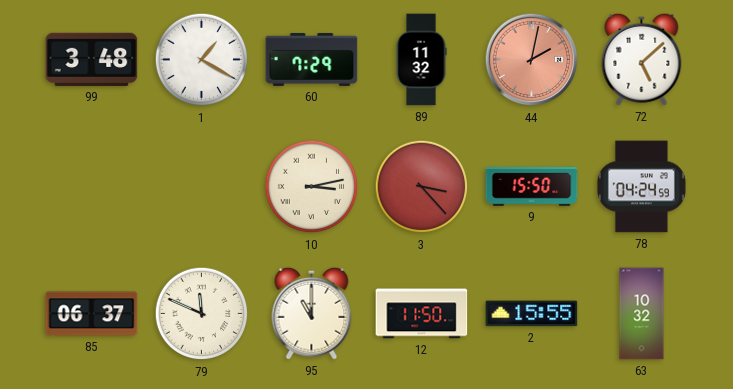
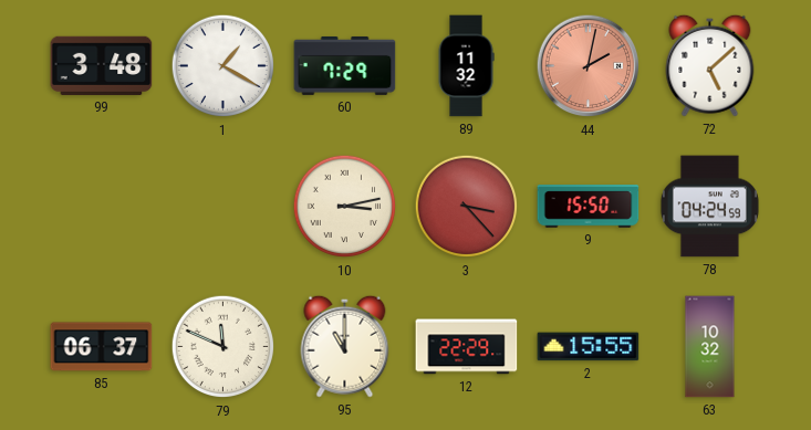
12: 11:50 -> 22:29 (467, 347)
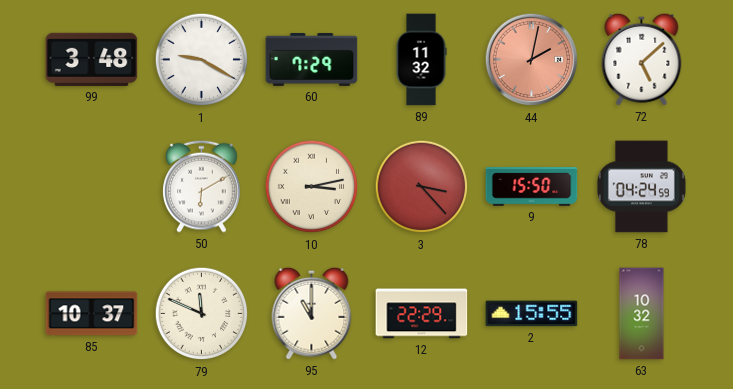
1: 1:20 -> 9:20 (202, 60)
50: none -> 6:10 (202, 186)
85: 06:37 -> 10:37 (92, 314)
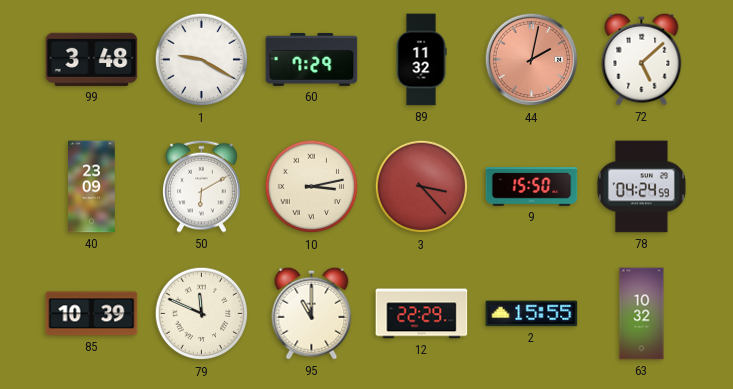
40: none -> 23:09 (92, 187)
85: 10:37 -> 10:39 (92, 314)
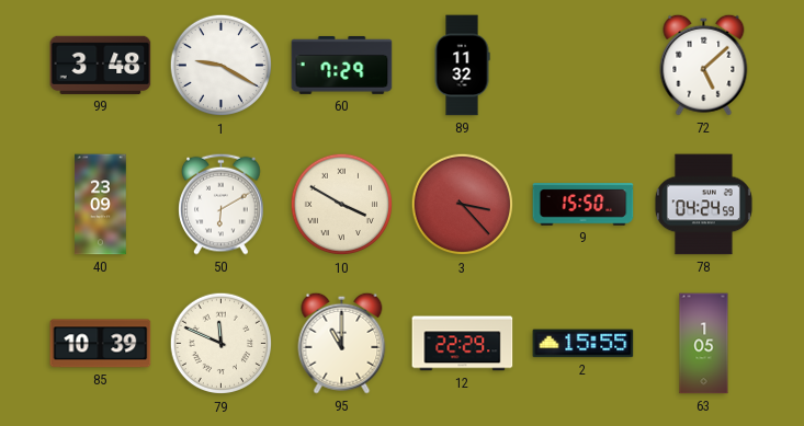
44: 2:02 -> none (532, 60)
10: 3:13 -> 3:50 (342, 205)
63: 10:32 -> 1:05 (704, 344)
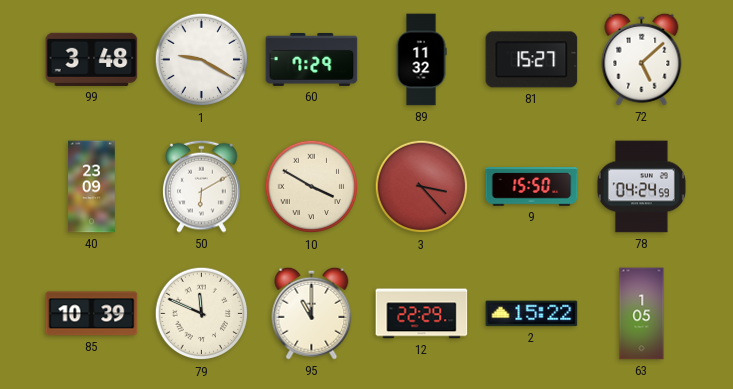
81: none -> 15:27 (532, 60)
2: 15:55 -> 15:22 (532, 314)
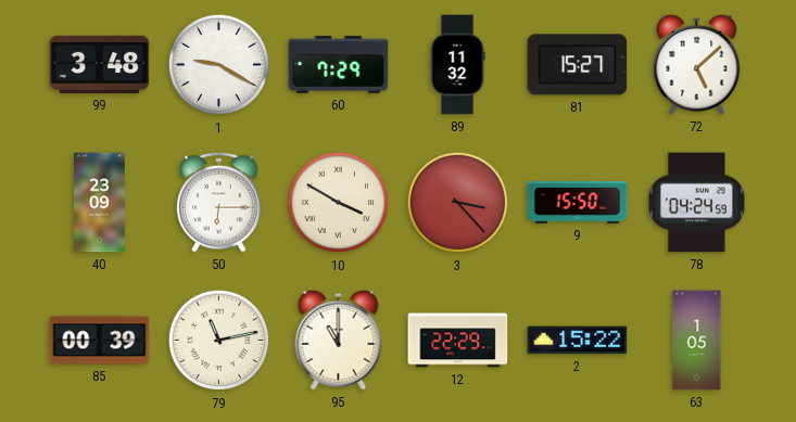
50: 6:10 -> 6:15 (219, 202)
85: 10:39 -> 00:39 (100, 341)
79: 11:49 -> 11:13 (219, 341)
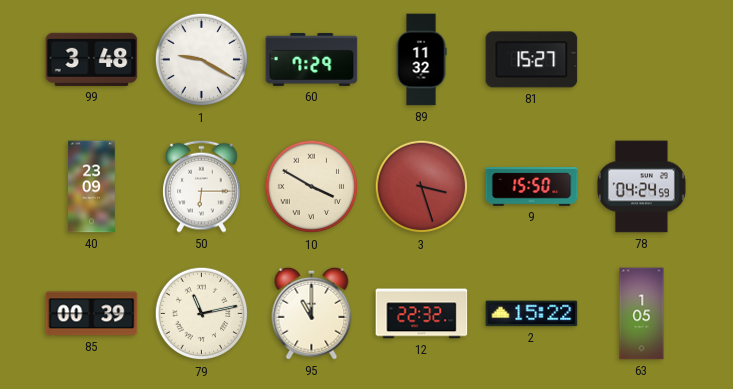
72: 5:08 -> none (697, 64)
3: 3:23 -> 3:27 (422, 187)
12: 22:29 -> 22:32 (422, 314)
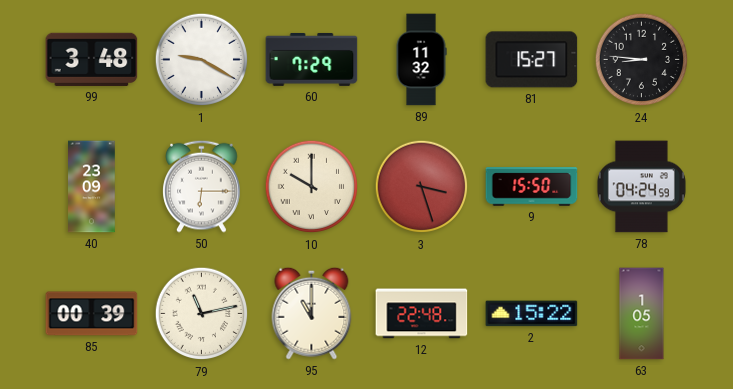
24: none -> 8:46 (642, 60)
10: 3:50 -> 10:00 (312, 187)
12: 22:32 -> 22:48 (422, 314)
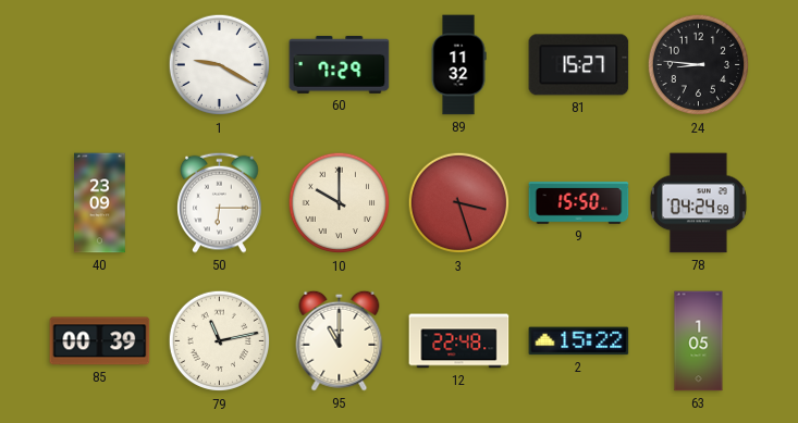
99: 3:48 -> none (92, 59)
